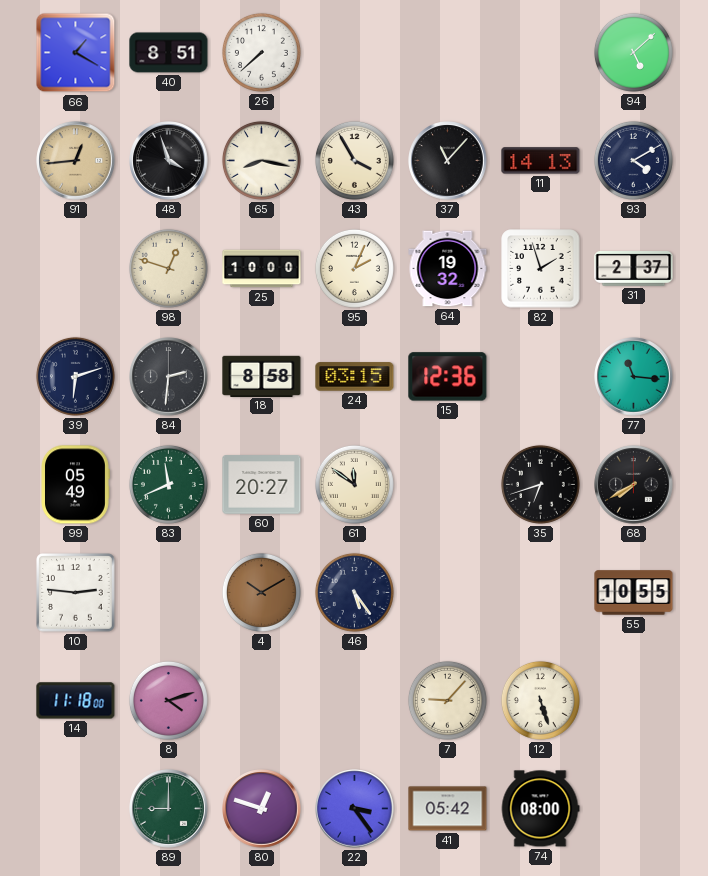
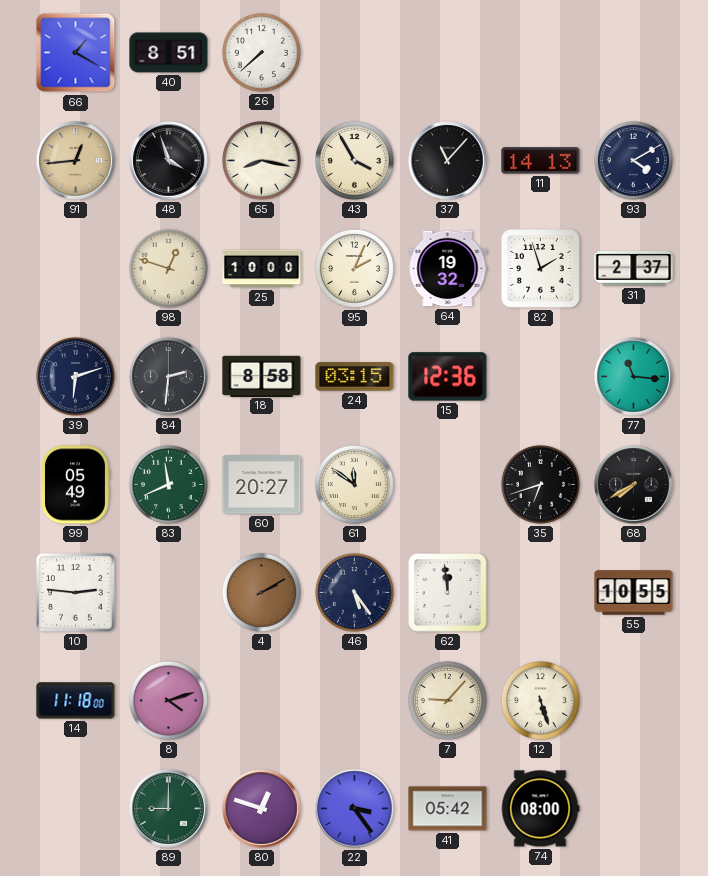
94: 5:08 -> none (633, 52)
4: 10:10 -> 2:10 (261, 592)
62: none -> 11:59 (448, 593)
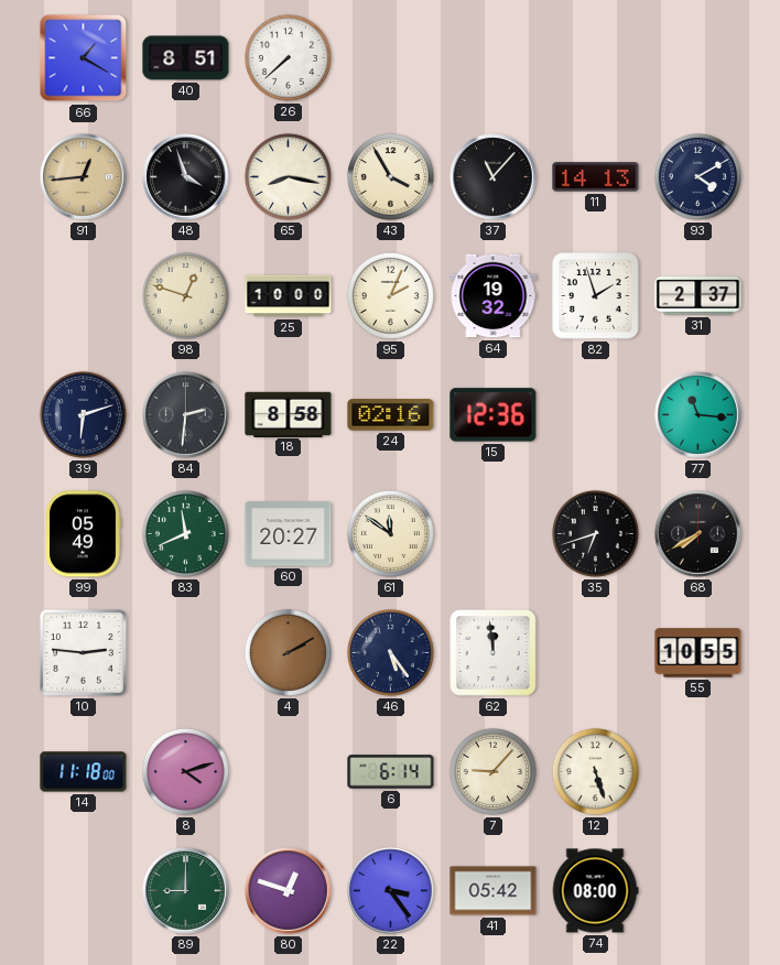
24: 03:15 -> 02:16 (391, 415)
6: none -> 6:14 (391, 772)
